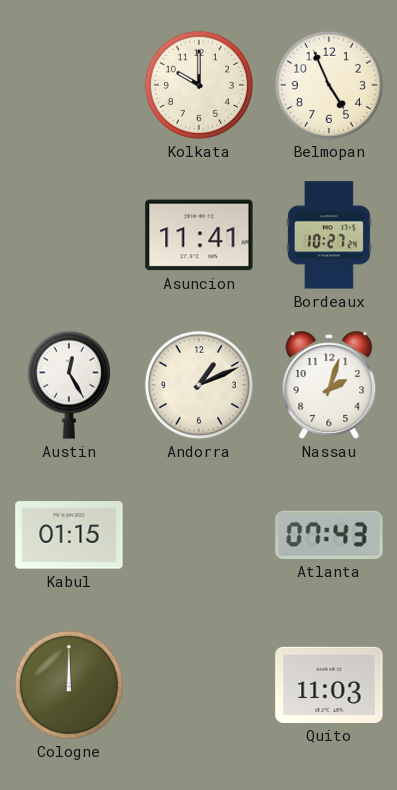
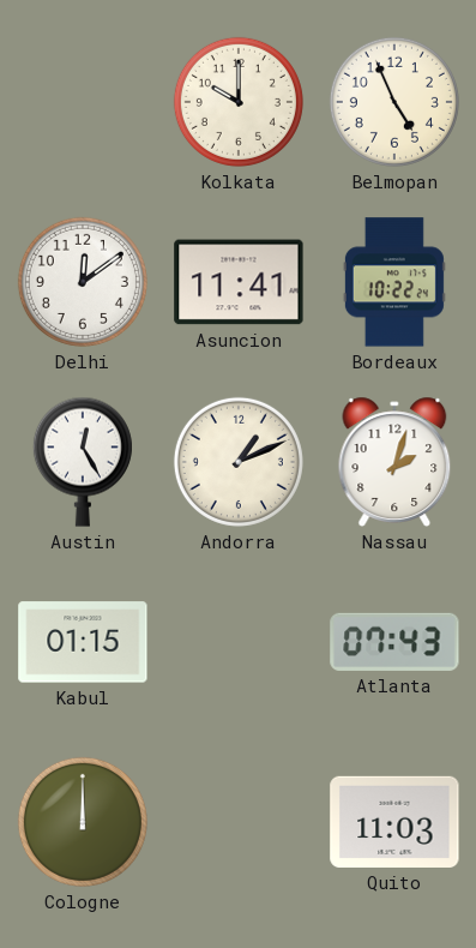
Delhi: none -> 12:09 (83, 282)
Bordeaux: 10:27 -> 10:22 (394, 282)
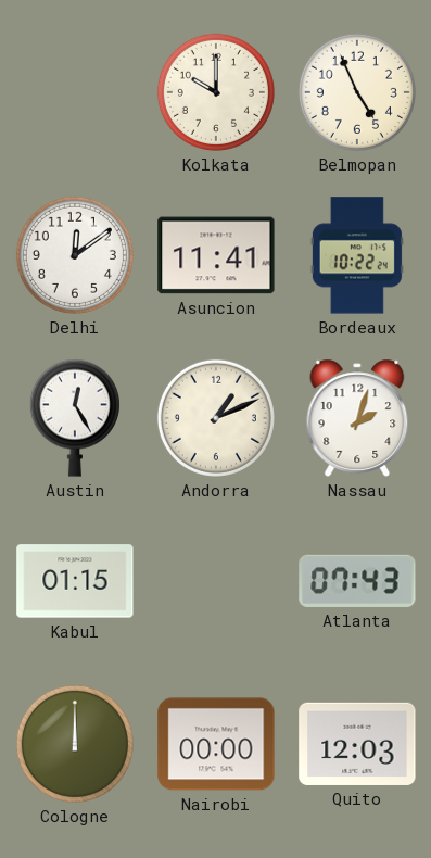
Nairobi: none -> 00:00 (216, 744)
Quito: 11:03 -> 12:03 (357, 744)
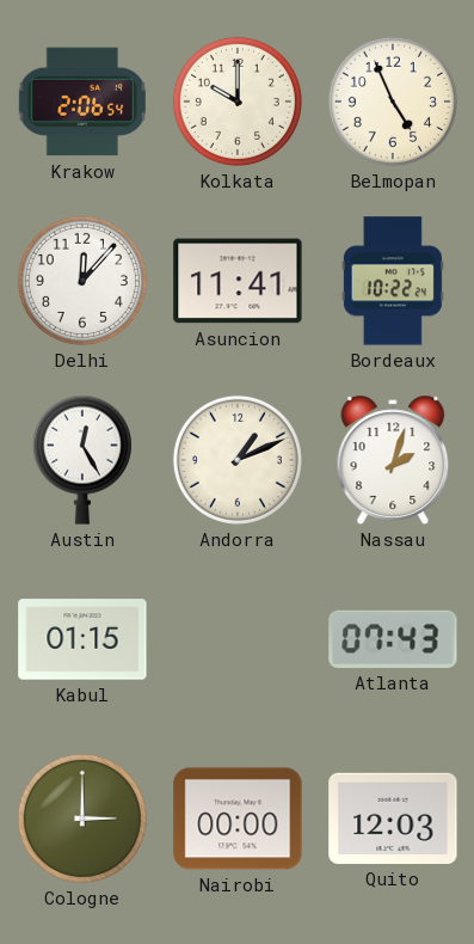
Krakow: none -> 2:06 (82, 102)
Delhi: 12:09 -> 12:07 (82, 281)
Cologne: 12:00 -> 3:00 (82, 819)
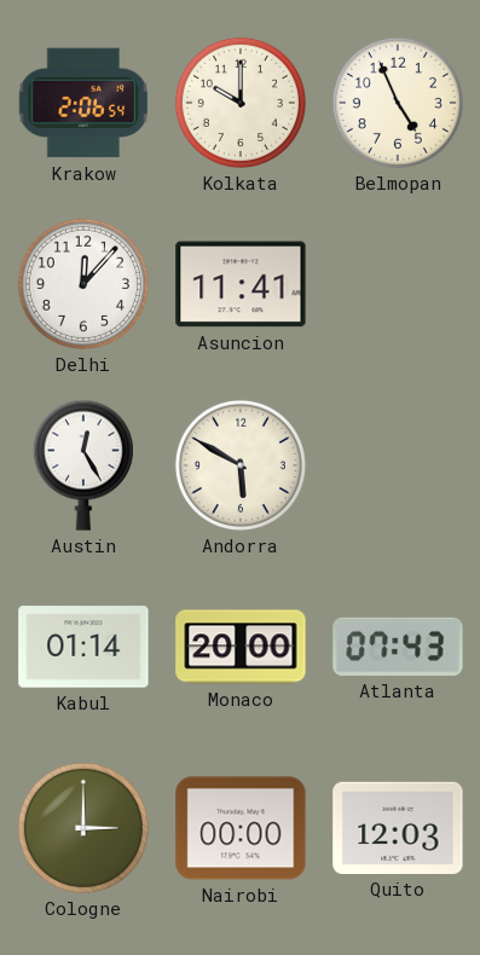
Bordeaux: 10:22 -> none (393, 281)
Andorra: 1:11 -> 5:50 (241, 465)
Nassau: 2:03 -> none (393, 460)
Kabul: 01:15 -> 01:14 (83, 647)
Monaco: none -> 20:00 (241, 647)
